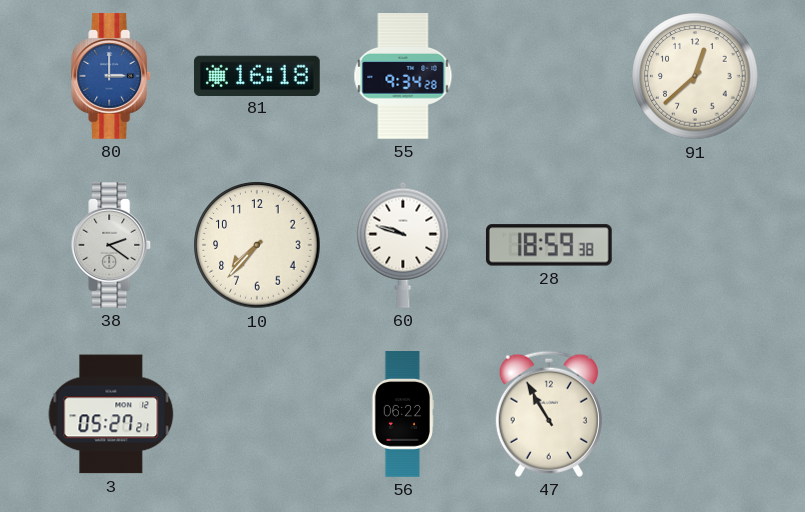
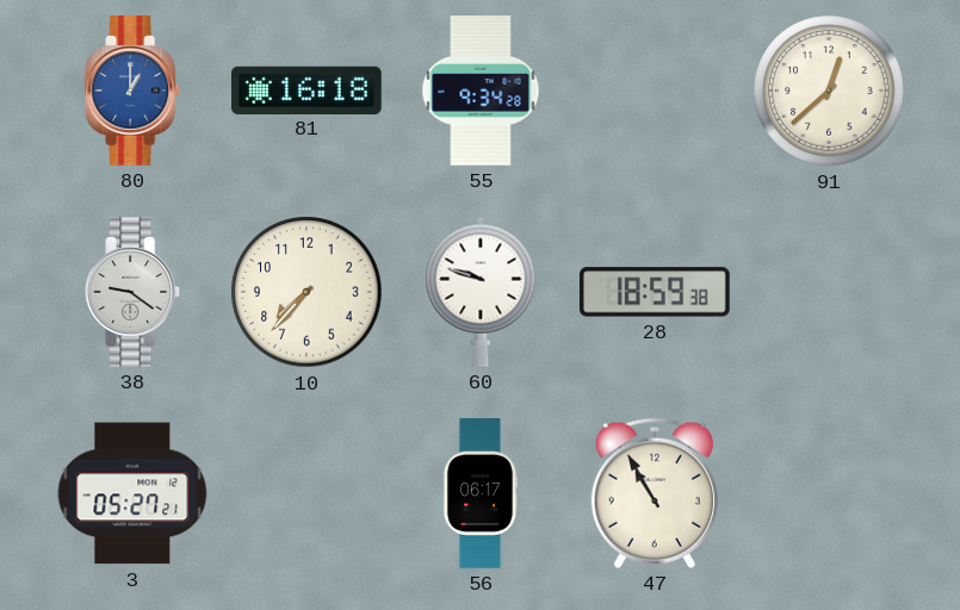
80: 3:00 -> 1:00 (134, 92)
38: 2:21 -> 9:21 (134, 293)
56: 06:22 -> 06:17 (479, 493)
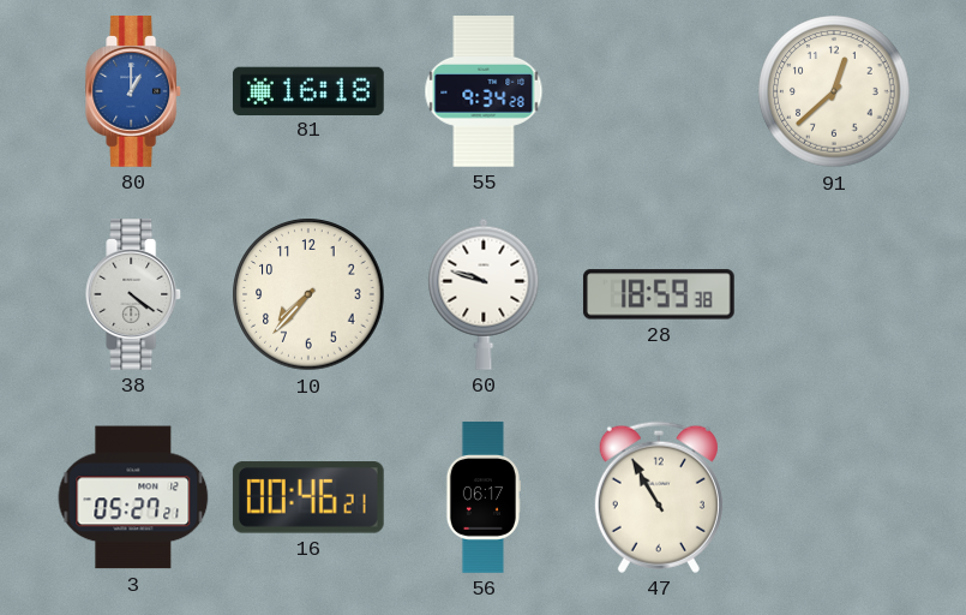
38: 9:21 -> 4:21 (134, 295)
16: none -> 00:46 (308, 497)
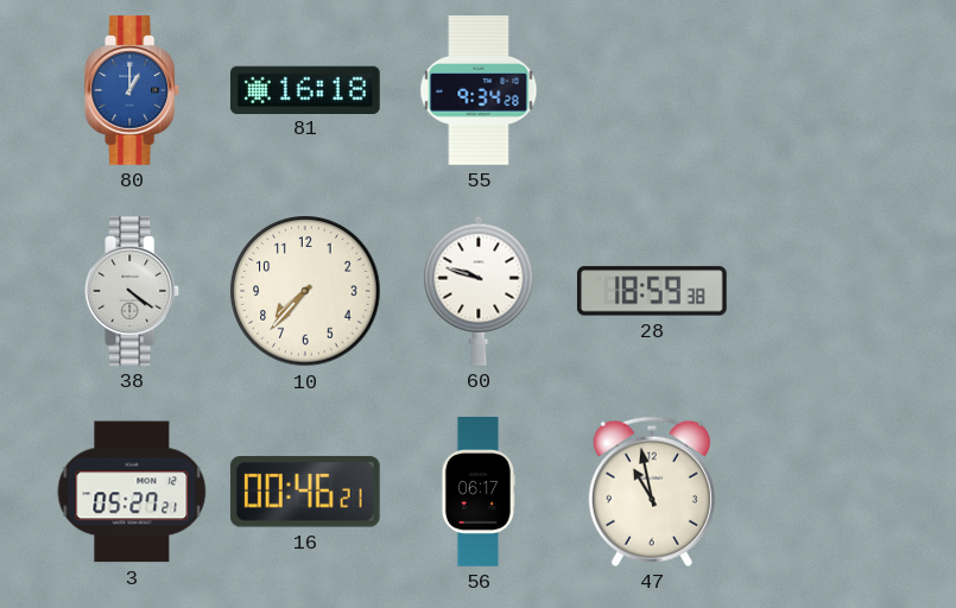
91: 12:38 -> none (834, 91)
47: 10:55 -> 10:58 (652, 492)
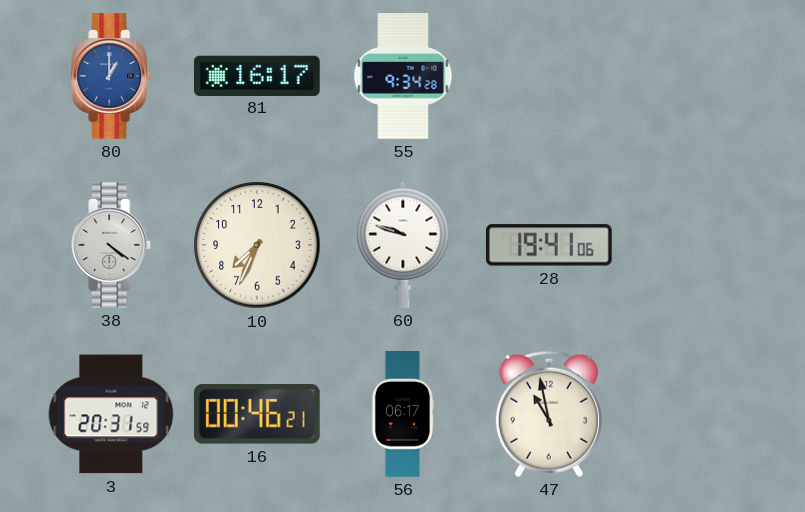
81: 16:18 -> 16:17 (257, 75)
10: 7:37 -> 7:34 (257, 245)
28: 18:59 -> 19:41 (549, 245)
3: 05:27 -> 20:31 (111, 414)
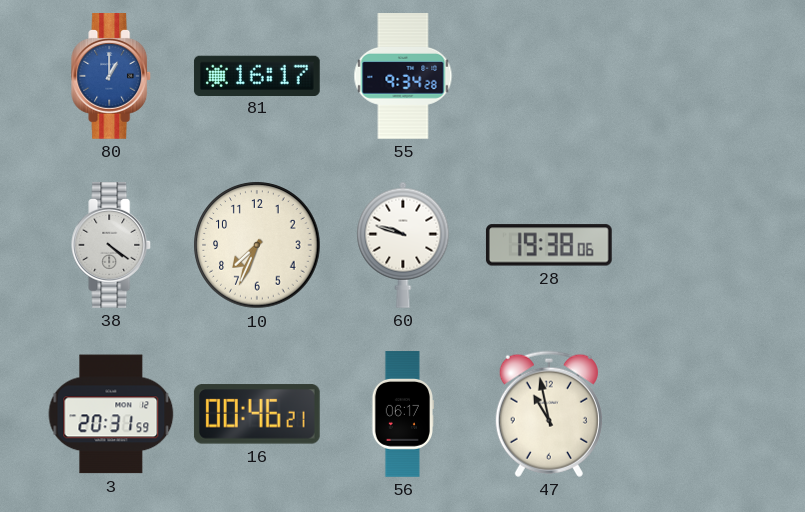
28: 19:41 -> 19:38 (549, 245)
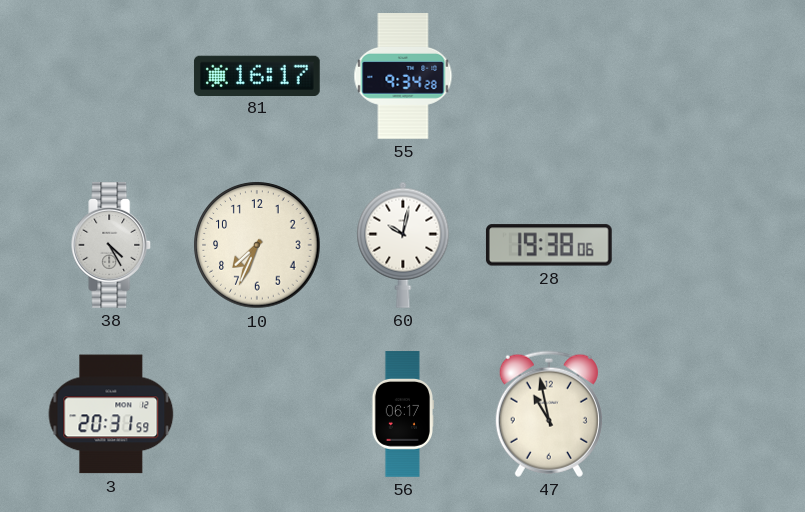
80: 1:00 -> none (112, 77)
38: 4:21 -> 4:25 (112, 246)
60: 9:48 -> 10:02 (403, 245)
16: 00:46 -> none (257, 414)
